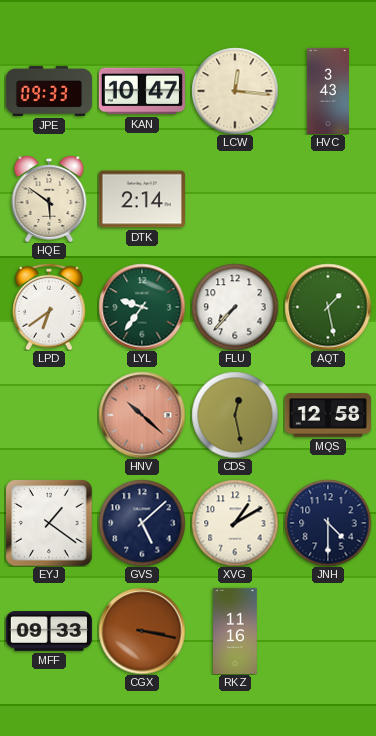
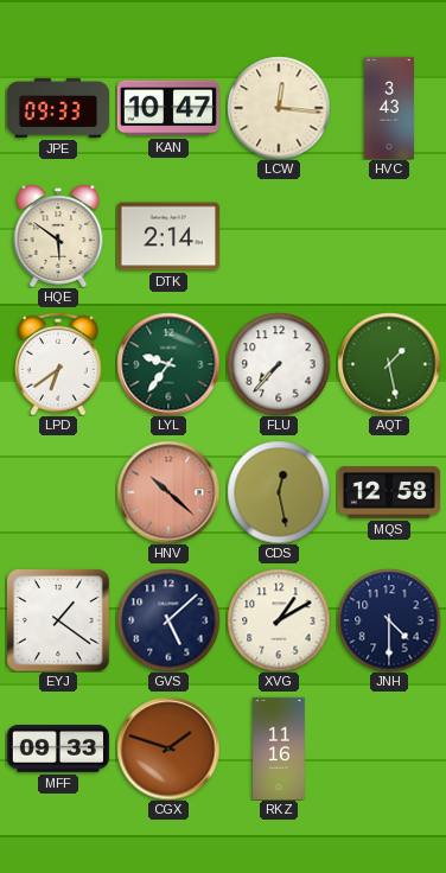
CGX: 3:17 -> 1:48 (168, 748)
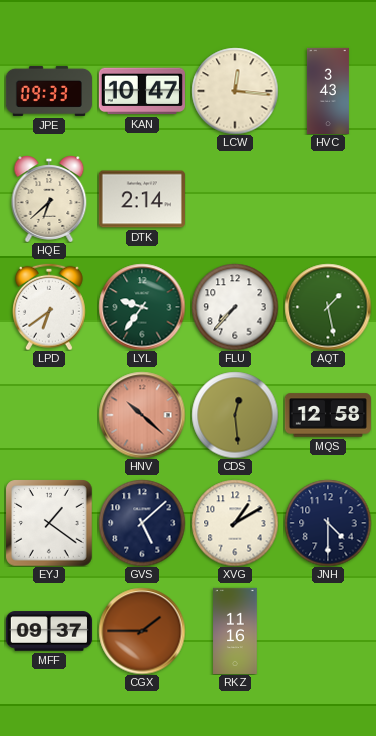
HQE: 5:51 -> 6:38 (49, 199)
CDS: 12:28 -> 12:29 (235, 415)
MFF: 09:33 -> 09:37 (49, 631)
CGX: 1:48 -> 1:45 (142, 631)
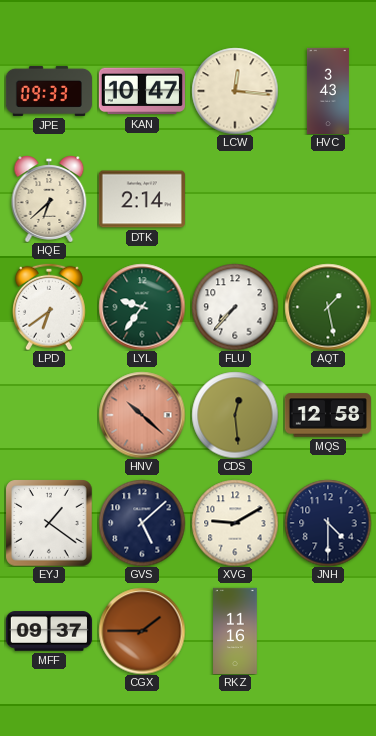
XVG: 1:10 -> 9:10 (235, 523)
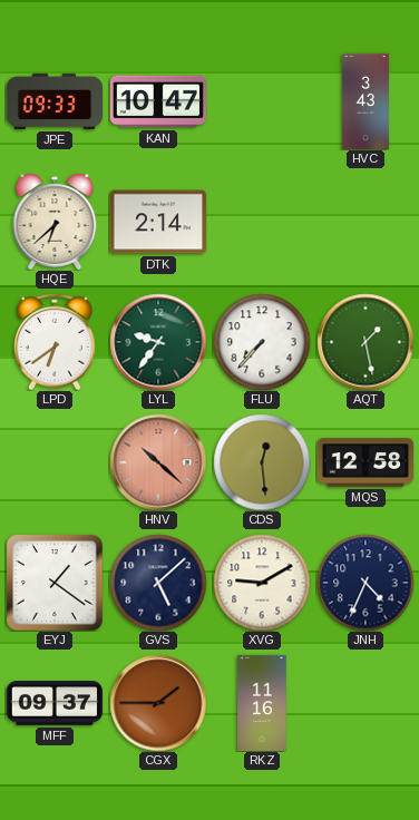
LCW: 12:16 -> none (235, 91)
JNH: 4:30 -> 4:34 (366, 583)
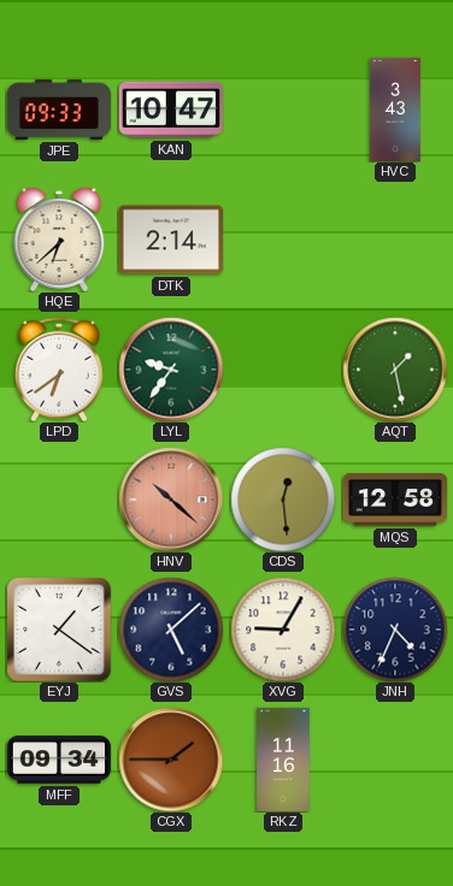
FLU: 7:37 -> none (262, 342)
XVG: 9:10 -> 9:05 (283, 630)
MFF: 09:37 -> 09:34 (59, 760)
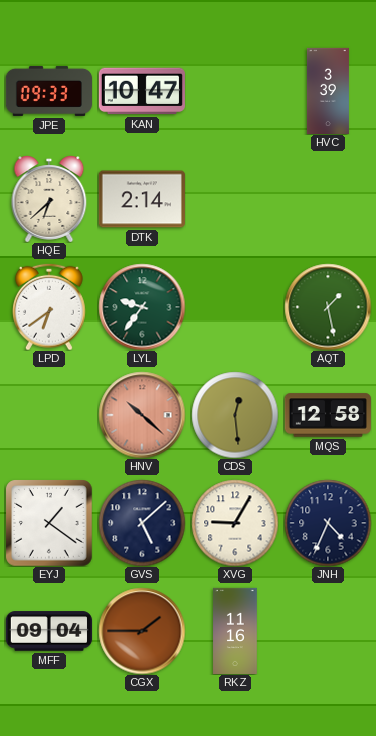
HVC: 3:43 -> 3:39 (328, 90)
MFF: 09:34 -> 09:04 (49, 631)
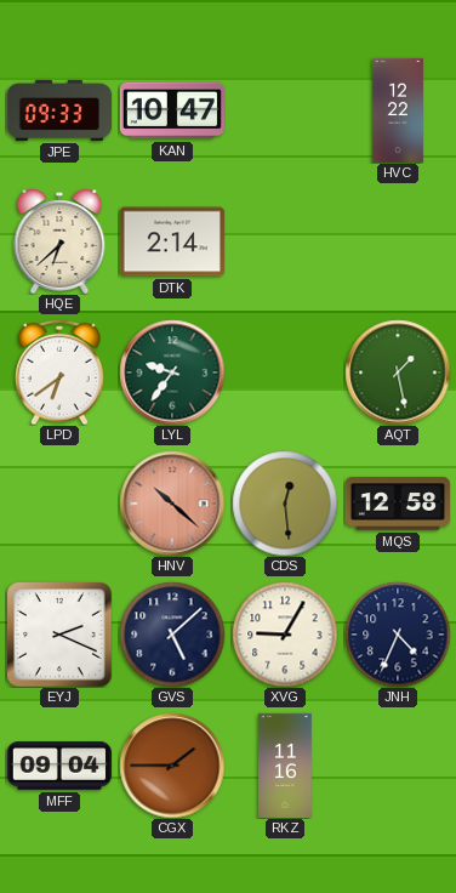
HVC: 3:39 -> 12:22 (398, 109)
EYJ: 1:21 -> 2:19 (59, 635)
